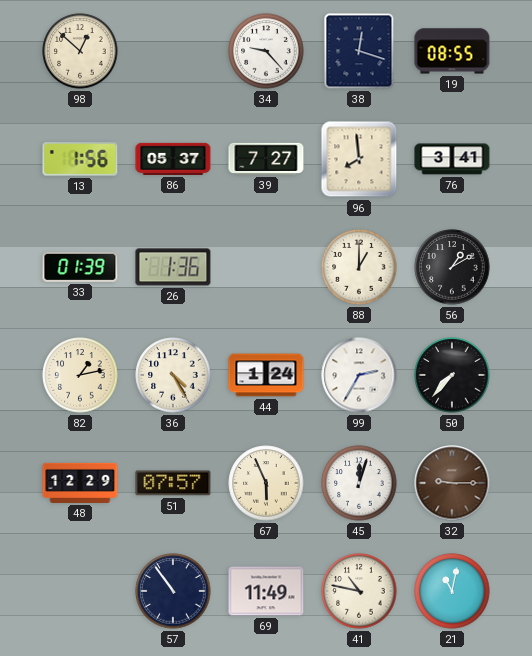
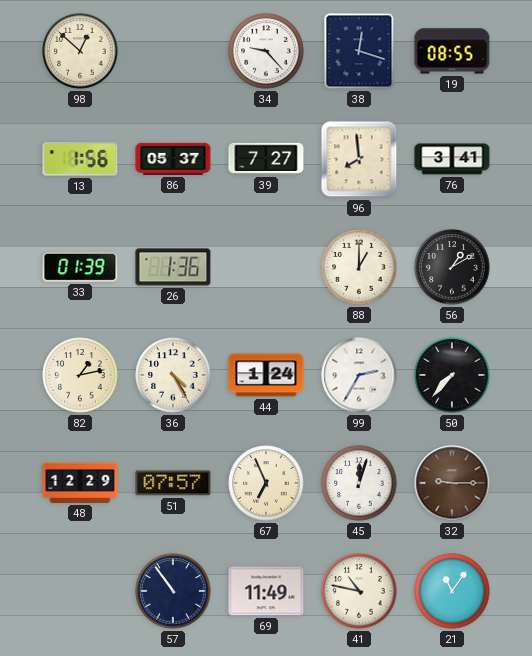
67: 5:56 -> 6:56 (266, 483)
21: 11:02 -> 11:06 (452, 591)
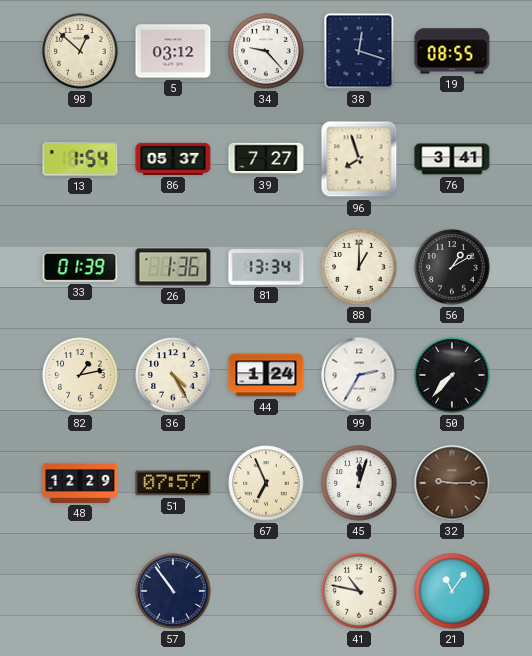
5: none -> 03:12 (173, 51)
13: 1:56 -> 1:54 (80, 159)
96: 7:59 -> 7:57 (359, 159)
81: none -> 13:34 (266, 267)
69: 11:49 -> none (266, 591)
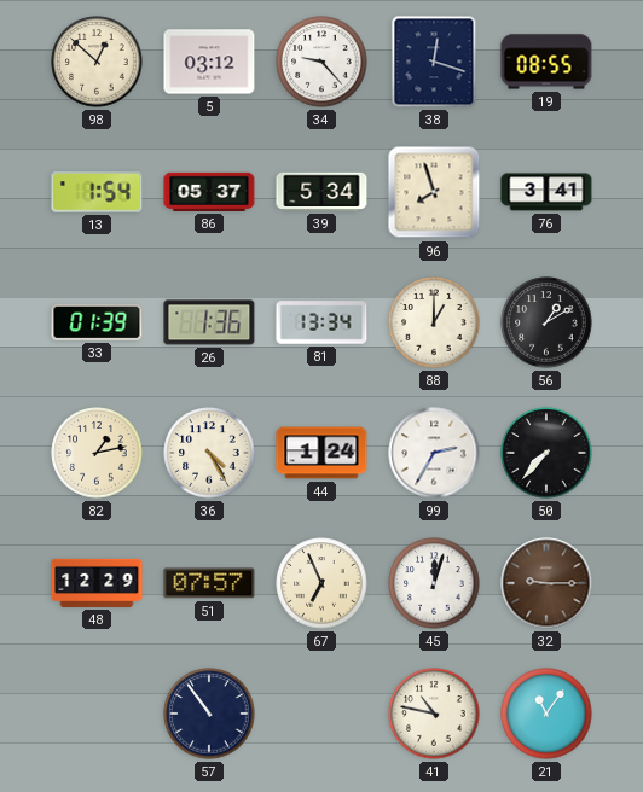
39: 7:27 -> 5:34 (321, 192)
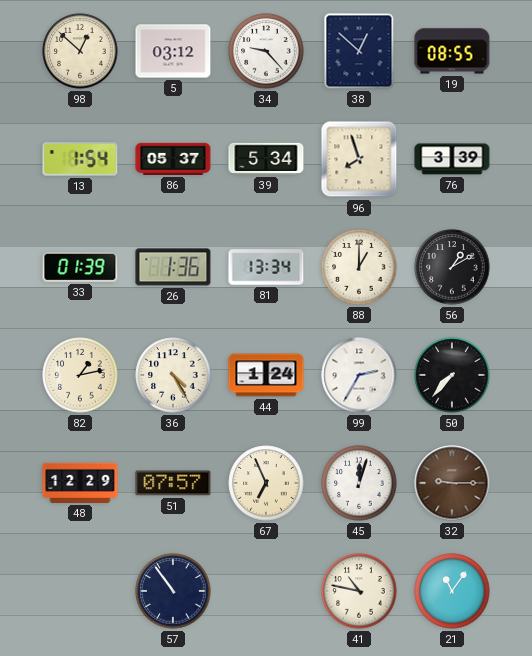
38: 12:18 -> 12:52 (359, 51)
76: 3:41 -> 3:39 (452, 159)
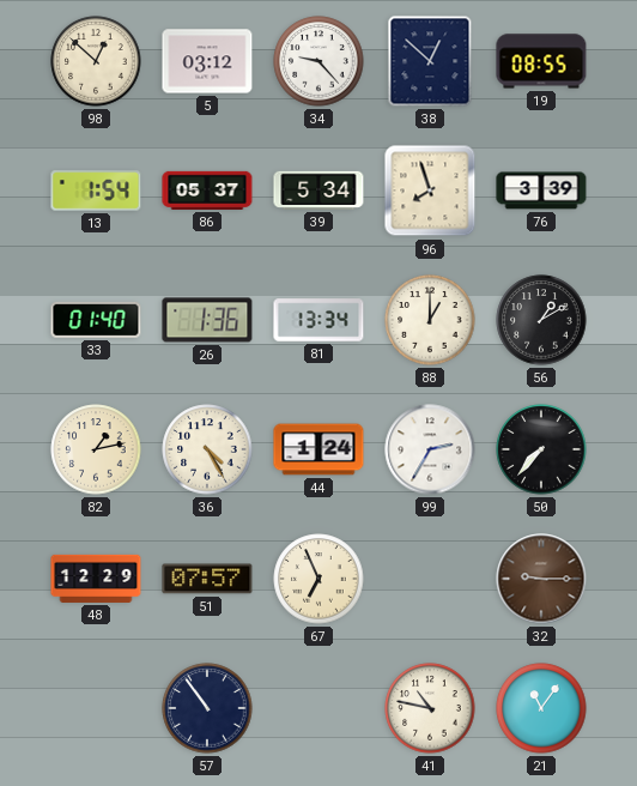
33: 01:39 -> 01:40 (96, 320)
45: 12:03 -> none (359, 483)
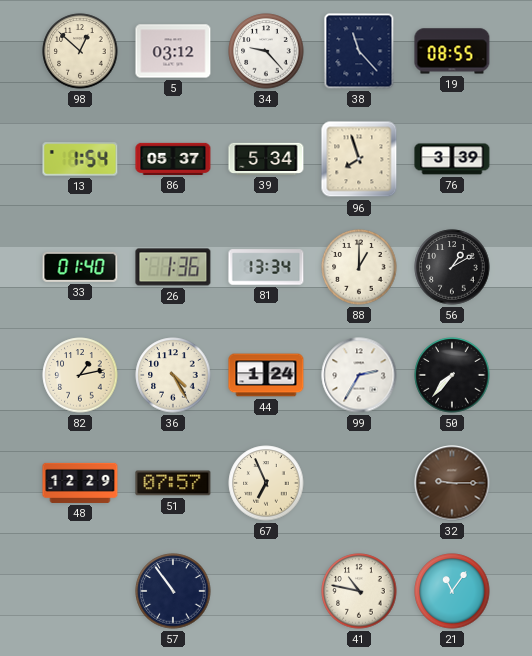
38: 12:52 -> 11:23 (359, 51)
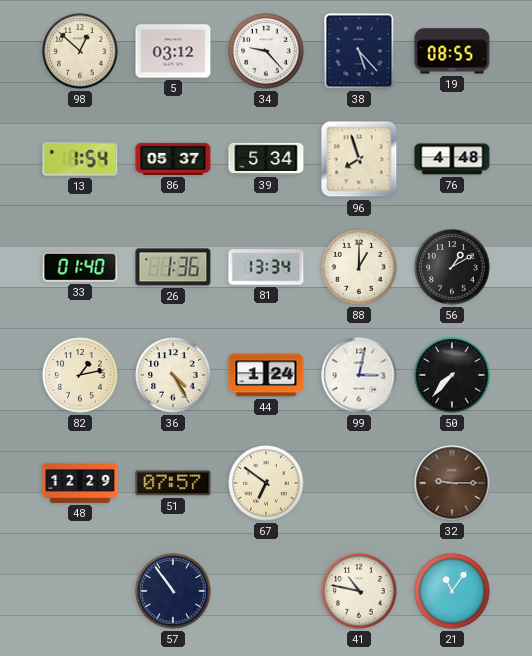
38: 11:23 -> 5:23 (359, 51)
76: 3:39 -> 4:48 (452, 159)
99: 2:35 -> 3:02 (359, 375)
67: 6:56 -> 6:51 (266, 483)
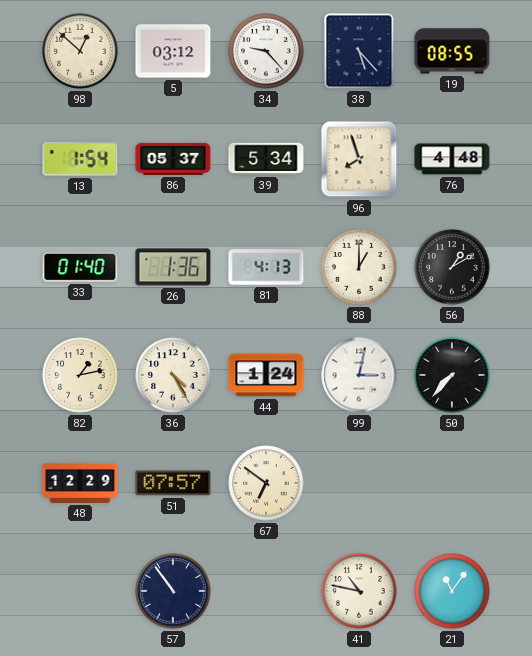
81: 13:34 -> 4:13 (266, 267)
32: 9:15 -> none (452, 483)
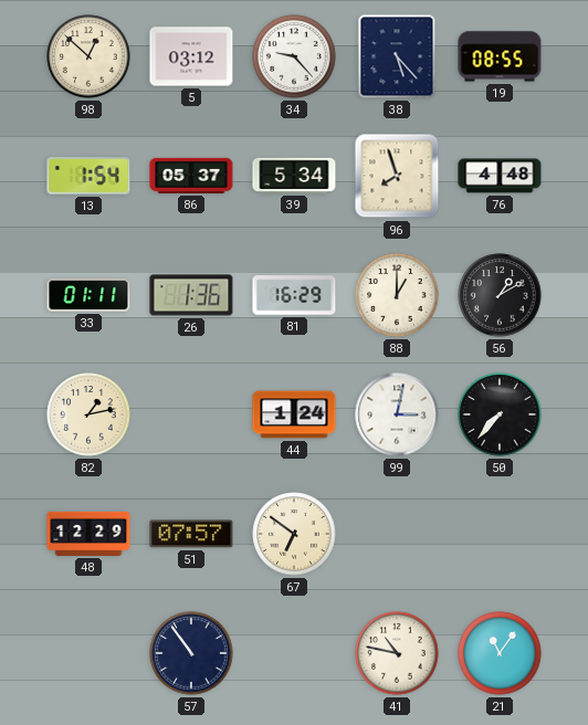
33: 01:40 -> 01:11 (88, 295)
81: 4:13 -> 16:29 (294, 295)
36: 4:25 -> none (173, 375)
